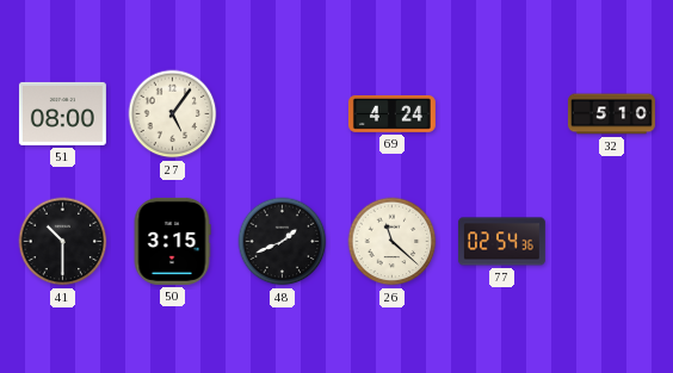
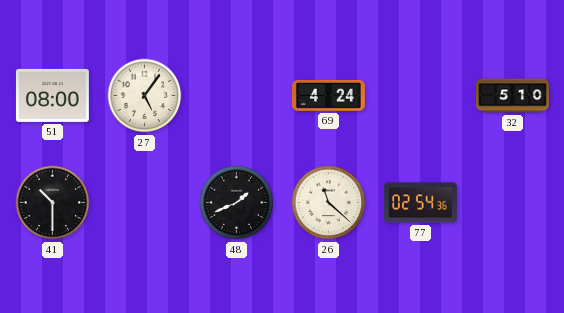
50: 3:15 -> none (172, 241)
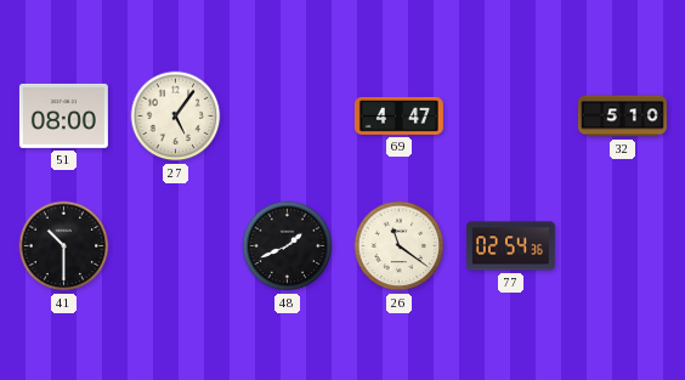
69: 4:24 -> 4:47 (398, 115)
26: 11:22 -> 11:21 (400, 246)
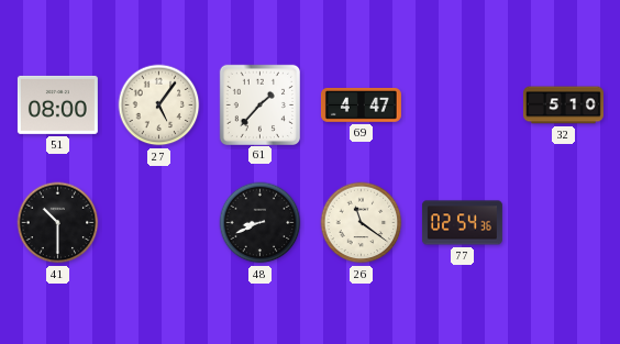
61: none -> 1:37 (259, 104)
48: 1:41 -> 8:41 (261, 223)
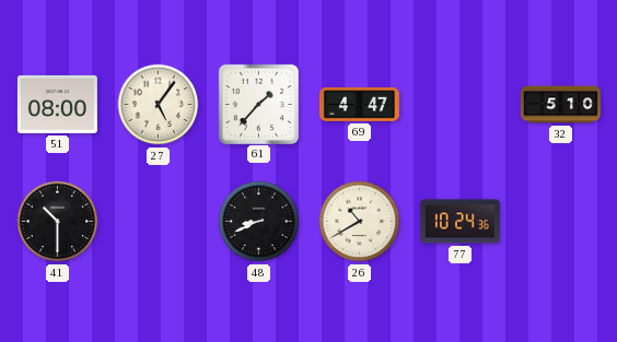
26: 11:21 -> 10:40 (360, 222)
77: 02:54 -> 10:24 (459, 222)
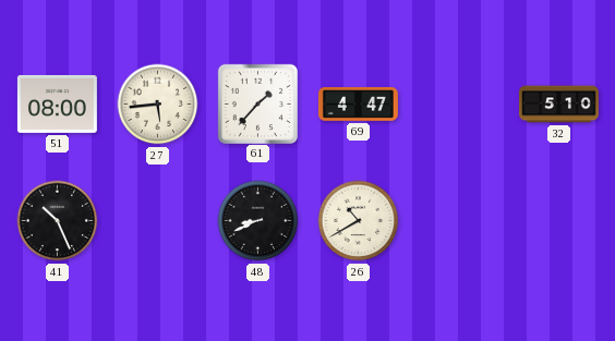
27: 5:06 -> 5:44 (158, 105)
41: 10:30 -> 10:26 (58, 221)
77: 10:24 -> none (459, 222)
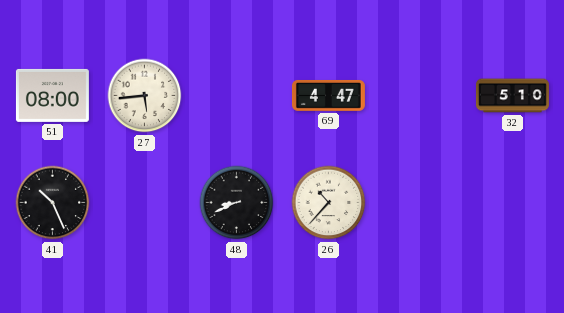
61: 1:37 -> none (257, 103)
26: 10:40 -> 10:37 (329, 203)
